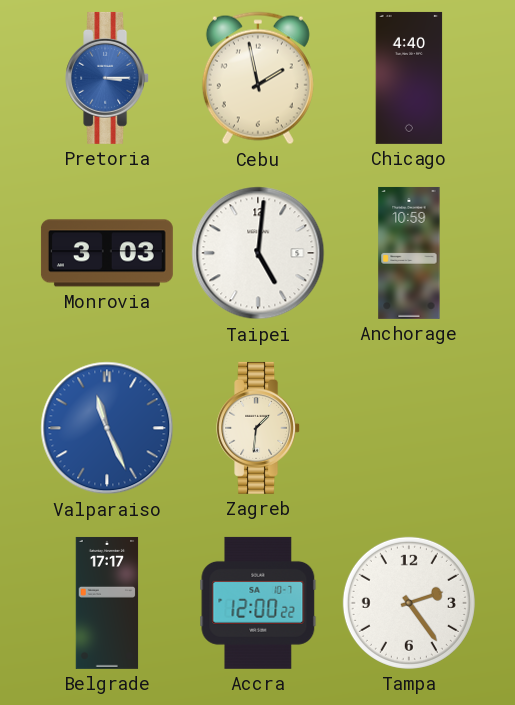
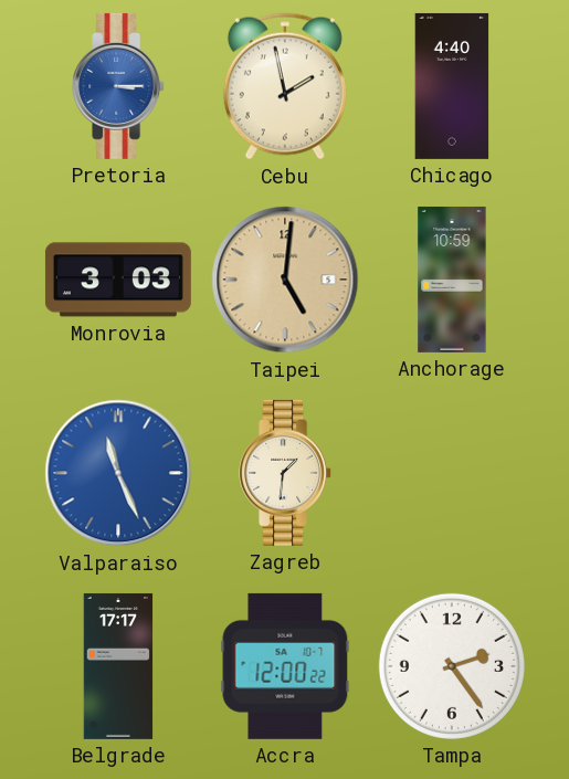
Taipei dial: white -> champagne (285, 280)
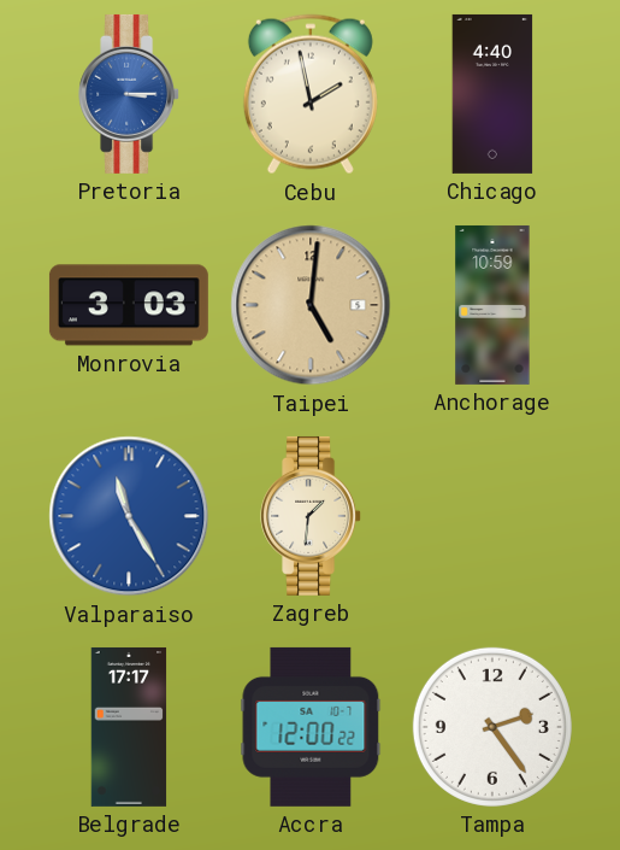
Valparaiso: 11:26 -> 11:25 (129, 516)
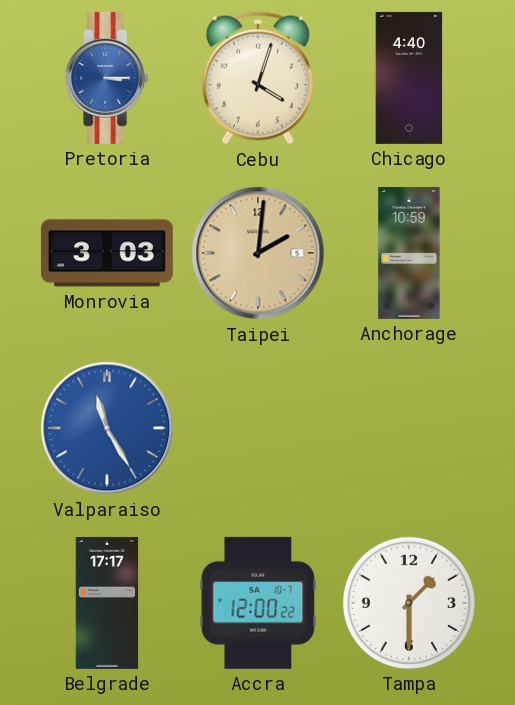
Cebu: 1:58 -> 4:03 (258, 78)
Taipei: 5:01 -> 2:01 (258, 253)
Zagreb: 1:31 -> none (312, 516)
Tampa: 2:24 -> 1:30 (409, 603)
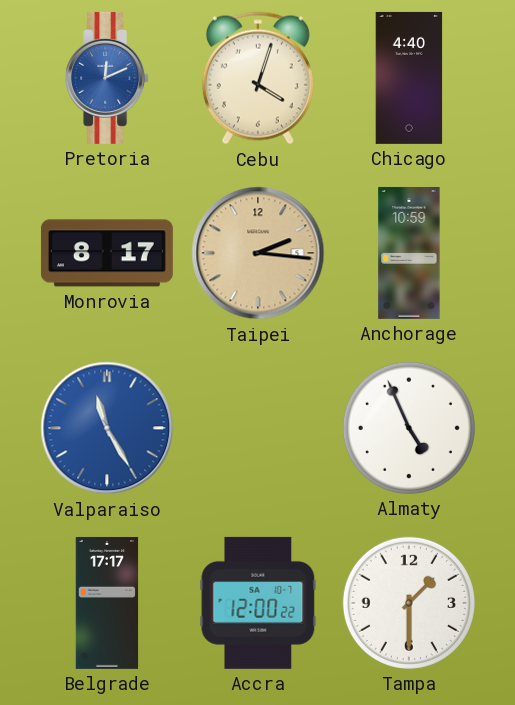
Pretoria: 3:15 -> 12:11 (108, 78)
Monrovia: 3:03 -> 8:17 (107, 253)
Taipei: 2:01 -> 2:16 (258, 253)
Almaty: none -> 4:56 (409, 428)
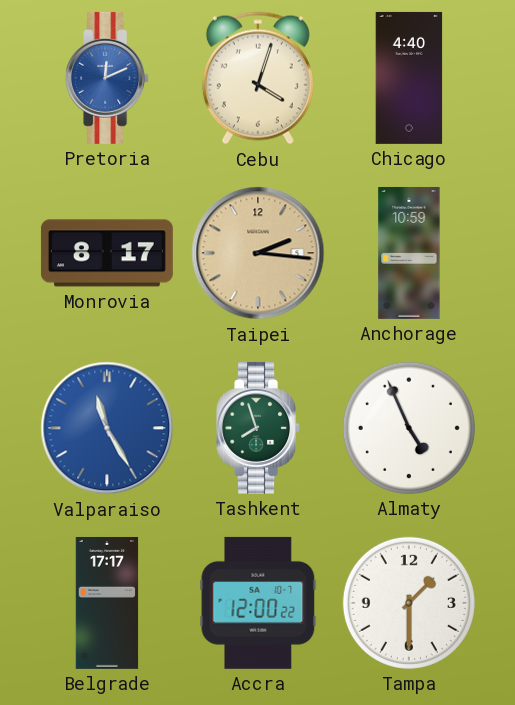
Tashkent: none -> 7:57 (259, 428)
